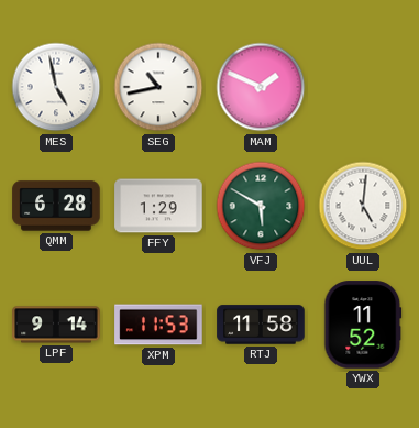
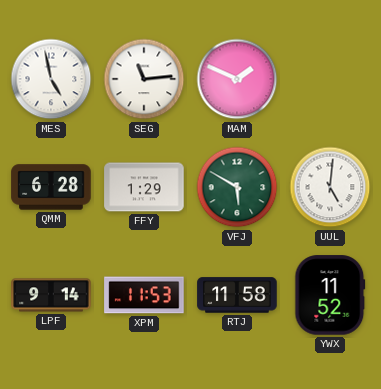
SEG: 10:43 -> 11:14 (144, 79)
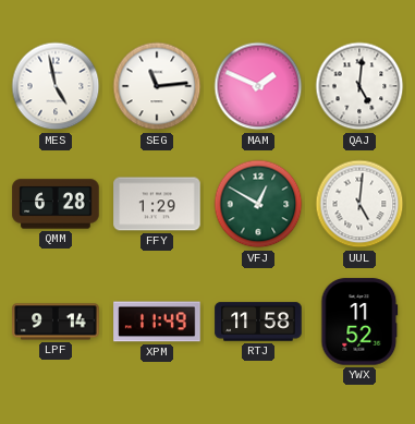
QAJ: none -> 5:01 (359, 86)
VFJ: 5:50 -> 12:50 (258, 204)
XPM: 11:53 -> 11:49 (157, 322)
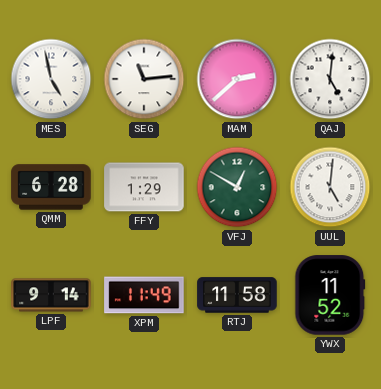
MAM: 1:49 -> 2:38 (237, 79)
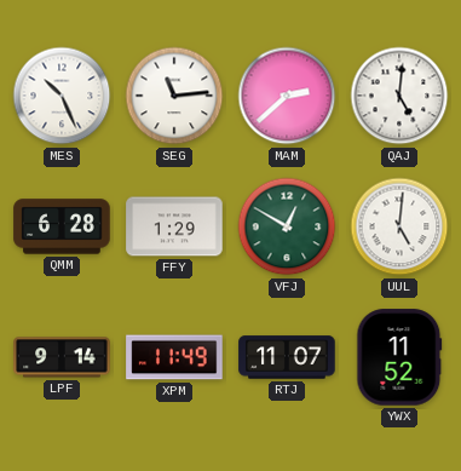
MES: 4:58 -> 10:26 (62, 96)
RTJ: 11:58 -> 11:07 (287, 357)
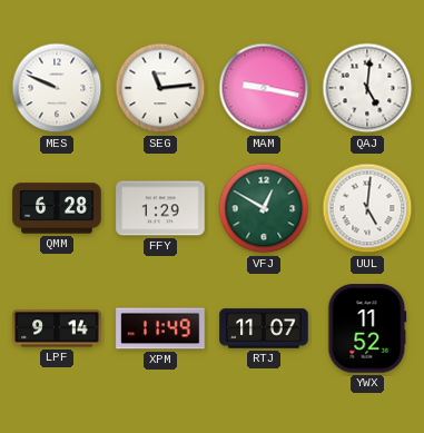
MES: 10:26 -> 9:49 (57, 88)
MAM: 2:38 -> 9:17 (264, 88)
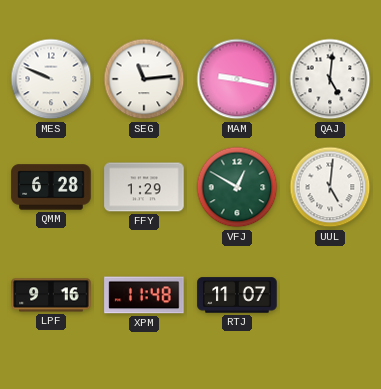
LPF: 9:14 -> 9:16 (51, 295)
XPM: 11:49 -> 11:48 (144, 295)
YWX: 11:52 -> none (367, 328)
